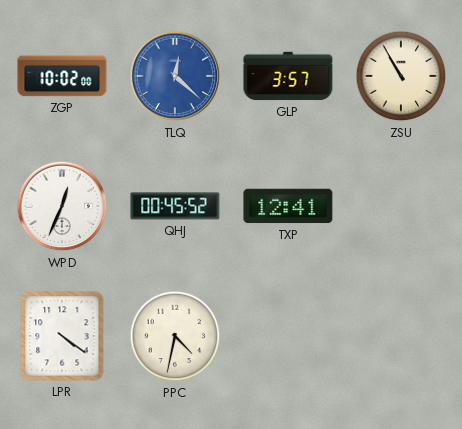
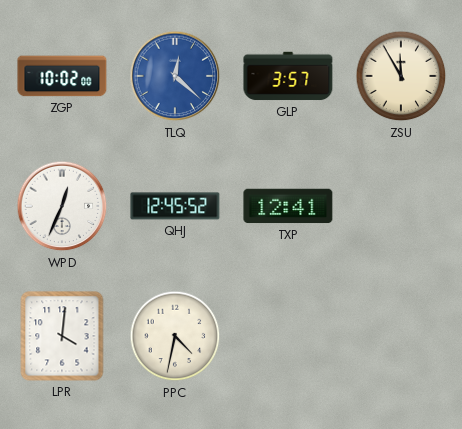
ZSU: 10:55 -> 11:55 (401, 76)
QHJ: 00:45 -> 12:45 (175, 206)
LPR: 4:21 -> 4:01 (62, 336)
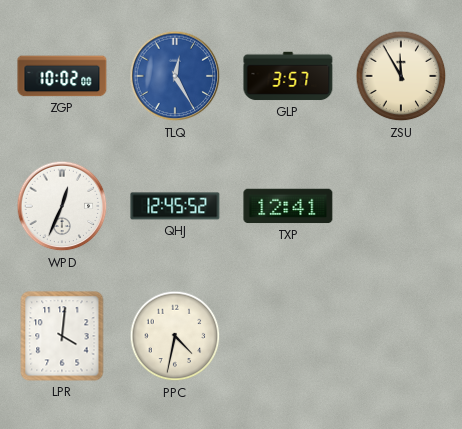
TLQ: 12:22 -> 12:25 (175, 76)
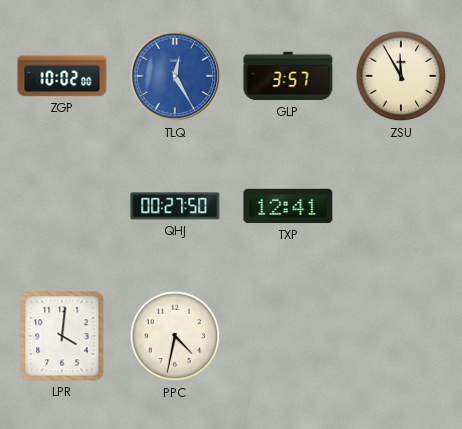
WPD: 12:34 -> none (62, 206)
QHJ: 12:45 -> 00:27 (175, 206)
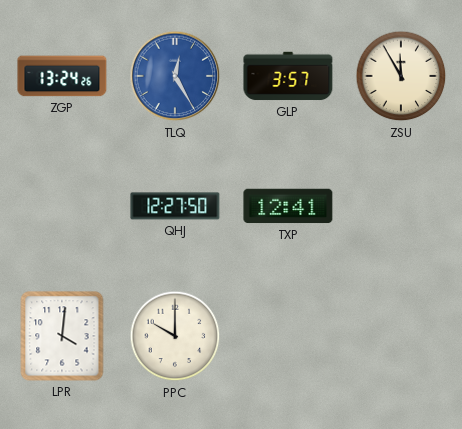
ZGP: 10:02 -> 13:24 (62, 76)
QHJ: 00:27 -> 12:27 (175, 206)
PPC: 4:32 -> 10:00 (175, 336)
